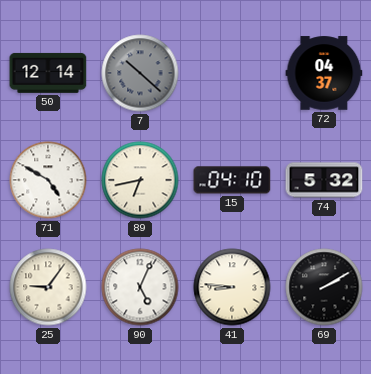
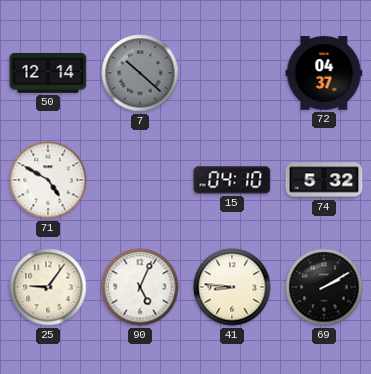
89: 6:43 -> none (140, 180)
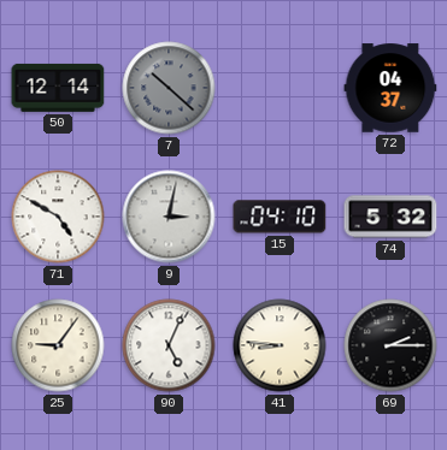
9: none -> 3:02 (169, 217)
69: 2:10 -> 2:15 (390, 345)
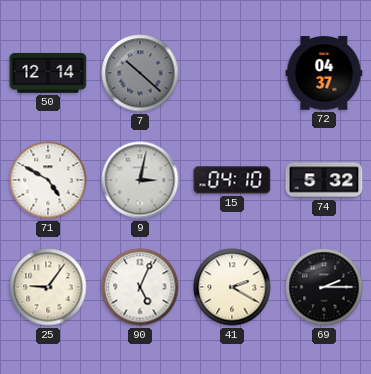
41: 8:46 -> 2:20 (232, 287)
